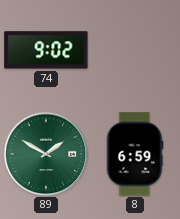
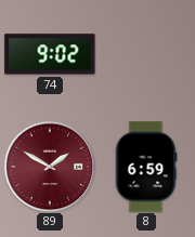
89 dial: green -> burgundy (50, 167)
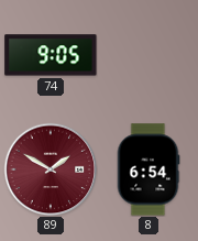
74: 9:02 -> 9:05 (51, 55)
8: 6:59 -> 6:54 (148, 169)
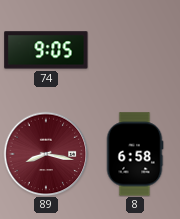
89: 1:50 -> 8:17 (46, 154)
8: 6:54 -> 6:58 (135, 154)
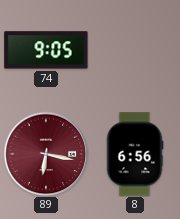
89: 8:17 -> 6:17 (46, 154)
8: 6:58 -> 6:56 (135, 154)
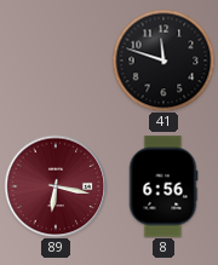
74: 9:05 -> none (46, 50)
41: none -> 11:48 (163, 61)
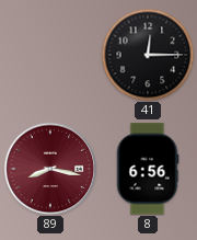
41: 11:48 -> 12:15 (148, 55)
89: 6:17 -> 8:17 (50, 169)
